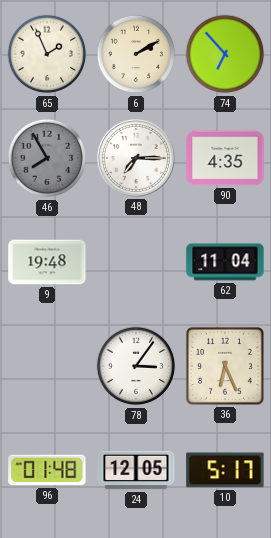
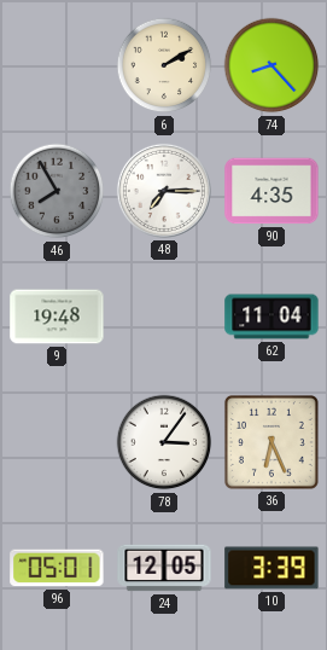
65: 1:56 -> none (47, 54)
74: 6:53 -> 8:23 (271, 65)
96: 01:48 -> 05:01 (57, 568)
10: 5:17 -> 3:39 (271, 568)
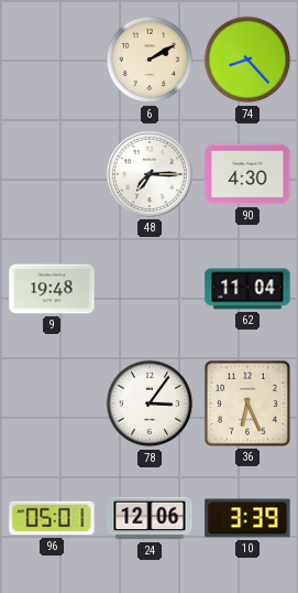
46: 7:55 -> none (57, 191)
90: 4:35 -> 4:30 (247, 174)
24: 12:05 -> 12:06 (150, 518)
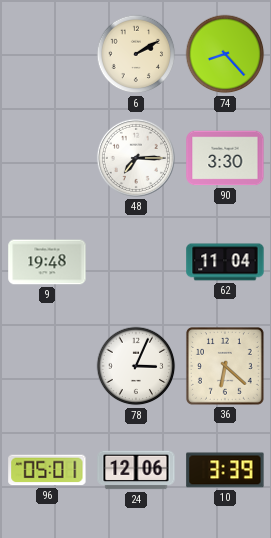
90: 4:30 -> 3:30 (225, 158)
78: 3:06 -> 3:04 (136, 366)
36: 6:26 -> 6:22 (225, 366)
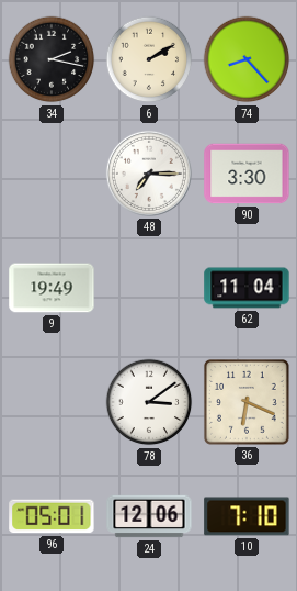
34: none -> 2:17 (52, 59)
9: 19:48 -> 19:49 (52, 288)
78: 3:04 -> 3:09 (149, 402)
36: 6:22 -> 6:19 (247, 402)
10: 3:39 -> 7:10 (247, 516)
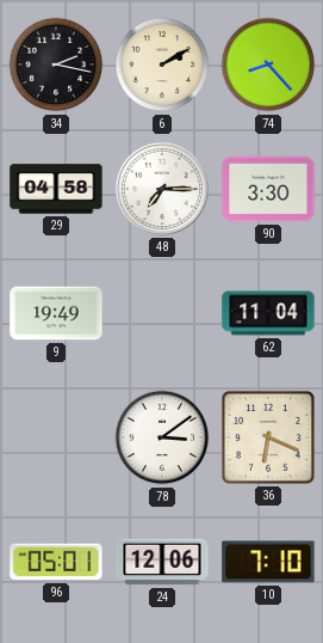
29: none -> 04:58 (56, 189)
